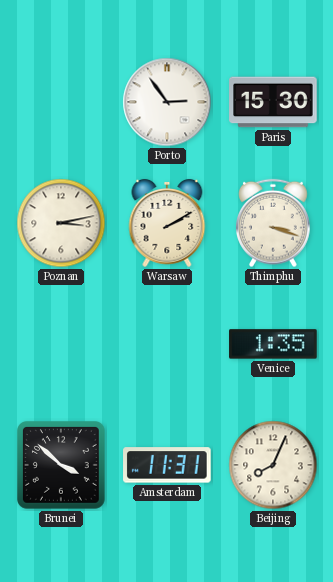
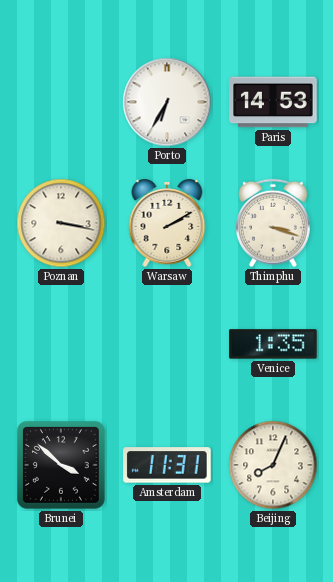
Porto: 2:54 -> 6:35 (167, 102)
Paris: 15:30 -> 14:53 (273, 102)
Poznan: 3:13 -> 3:17 (61, 223)
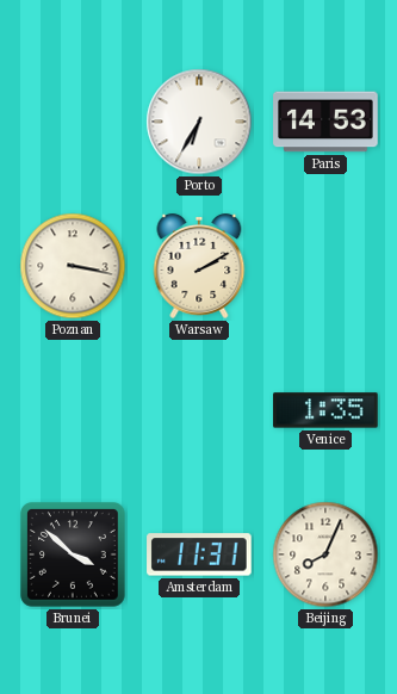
Thimphu: 3:18 -> none (274, 223)
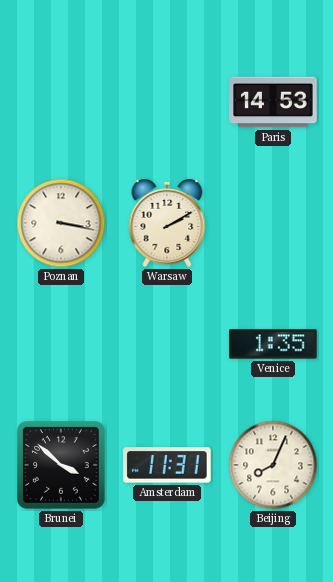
Porto: 6:35 -> none (199, 122)
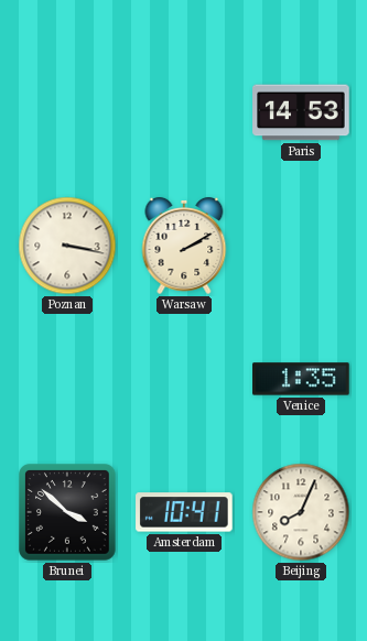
Amsterdam: 11:31 -> 10:41 (184, 512)
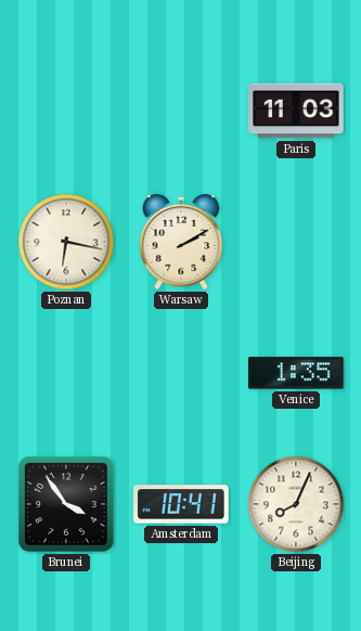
Paris: 14:53 -> 11:03 (296, 111)
Poznan: 3:17 -> 6:17 (66, 242)
Brunei: 3:52 -> 3:54 (67, 505)
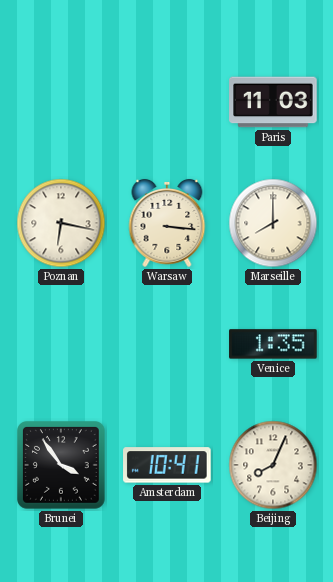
Warsaw: 2:10 -> 3:16 (167, 223)
Marseille: none -> 8:00 (273, 223)
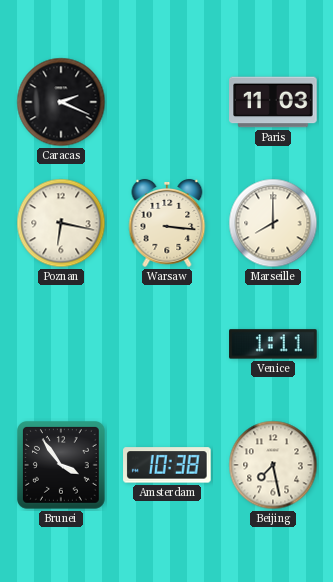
Caracas: none -> 2:19 (61, 102)
Venice: 1:35 -> 1:11 (273, 344)
Amsterdam: 10:41 -> 10:38 (167, 465)
Beijing: 8:04 -> 7:28 (273, 465)
